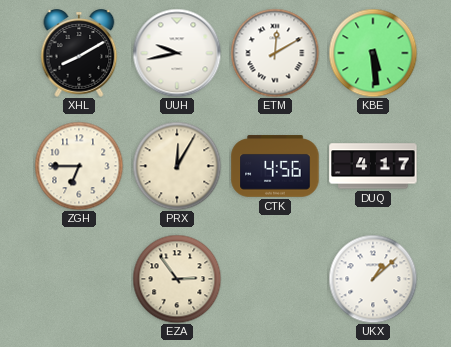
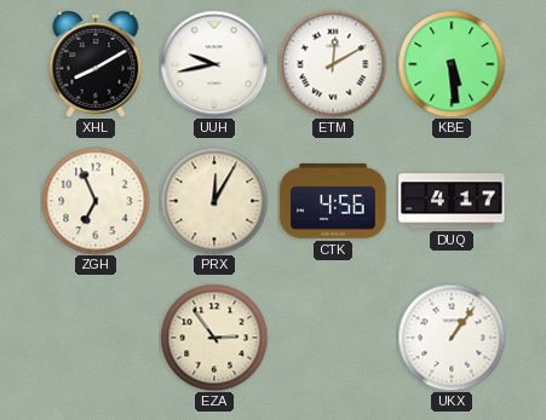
ZGH: 6:45 -> 6:56 (96, 201)
UKX: 1:08 -> 1:06 (452, 338)
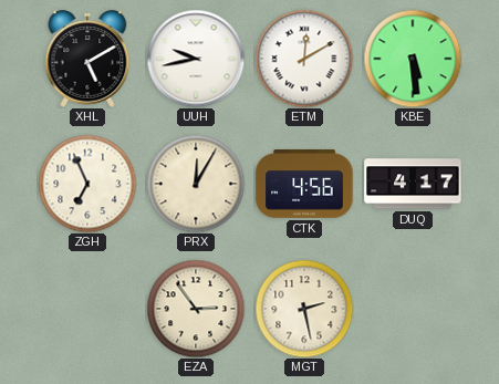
XHL: 8:10 -> 5:10 (87, 59)
MGT: none -> 2:28 (304, 309)
UKX: 1:06 -> none (452, 338)
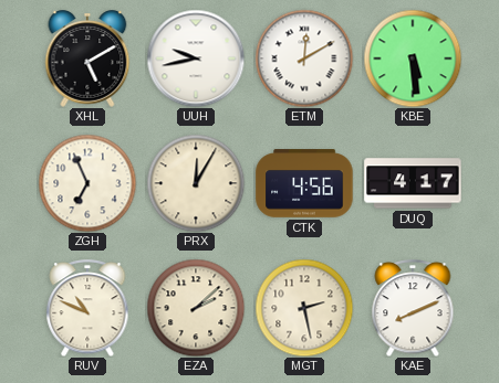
RUV: none -> 10:49 (87, 308)
EZA: 2:54 -> 2:08 (196, 308)
KAE: none -> 8:11 (413, 308)
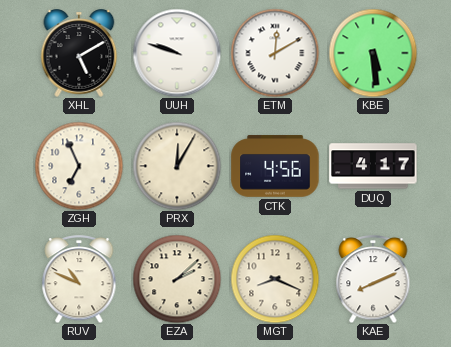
UUH: 9:43 -> 9:48 (177, 53)
MGT: 2:28 -> 8:19 (275, 279)
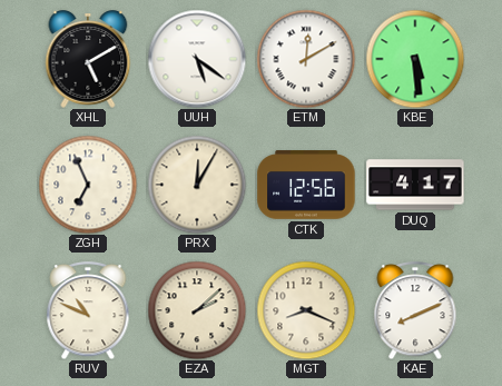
UUH: 9:48 -> 5:21 (197, 59)
CTK: 4:56 -> 12:56 (306, 185)
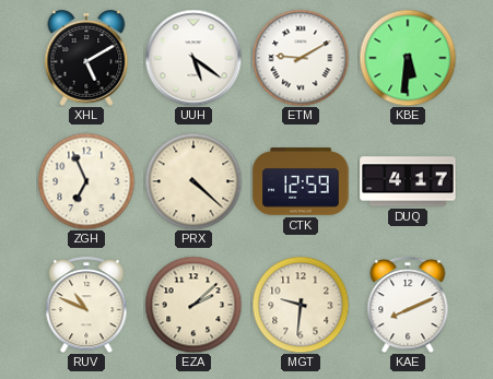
ETM: 12:10 -> 9:10 (301, 58)
KBE: 5:29 -> 5:31 (408, 58)
PRX: 12:05 -> 4:22 (193, 181)
CTK: 12:56 -> 12:59 (301, 181)
MGT: 8:19 -> 9:31 (301, 305)
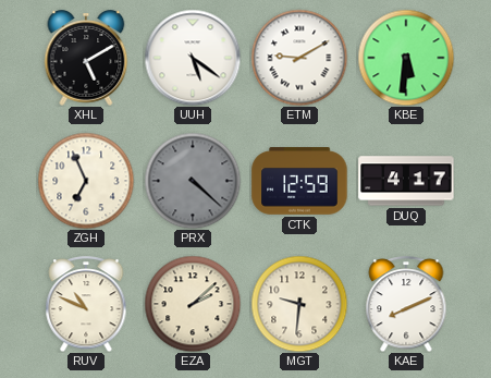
PRX dial: cream -> grey (193, 181)
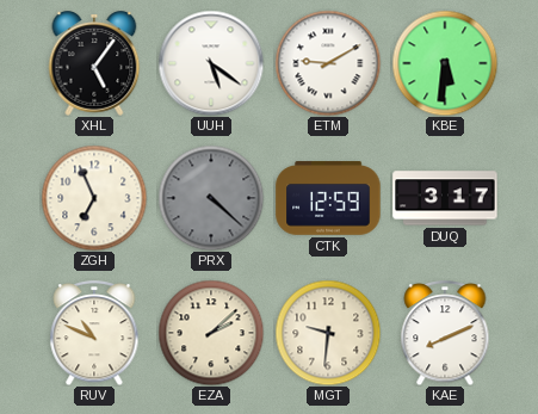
XHL: 5:10 -> 5:06 (94, 63)
DUQ: 4:17 -> 3:17 (445, 198)
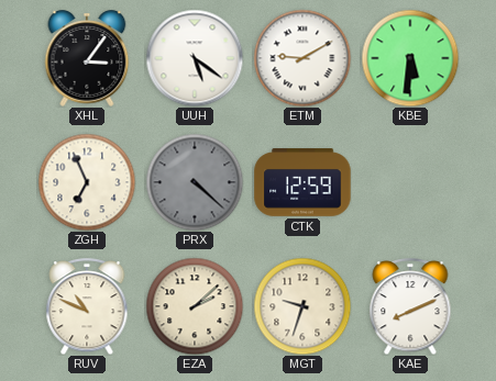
XHL: 5:06 -> 3:06 (87, 58)
DUQ: 3:17 -> none (445, 198)
MGT: 9:31 -> 9:33 (302, 306)
